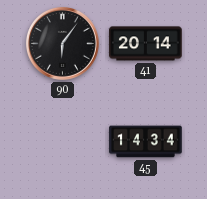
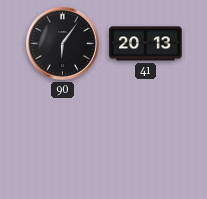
41: 20:14 -> 20:13 (146, 44)
45: 14:34 -> none (146, 142)
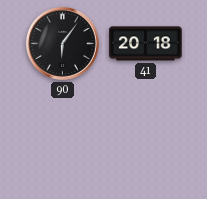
41: 20:13 -> 20:18 (146, 44)
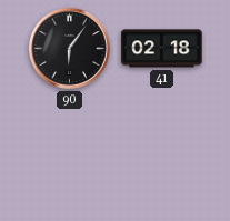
41: 20:18 -> 02:18 (162, 49)
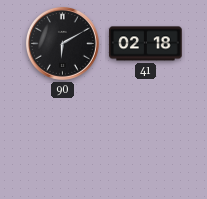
90: 6:06 -> 6:10 (62, 43)
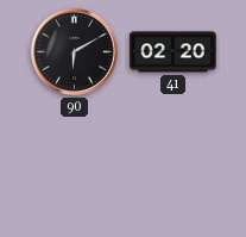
41: 02:18 -> 02:20 (174, 52)
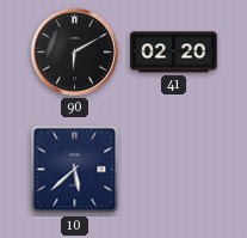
10: none -> 5:38 (75, 170)
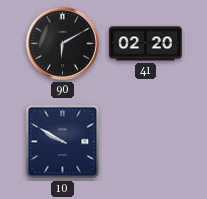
10: 5:38 -> 9:50 (63, 142)
